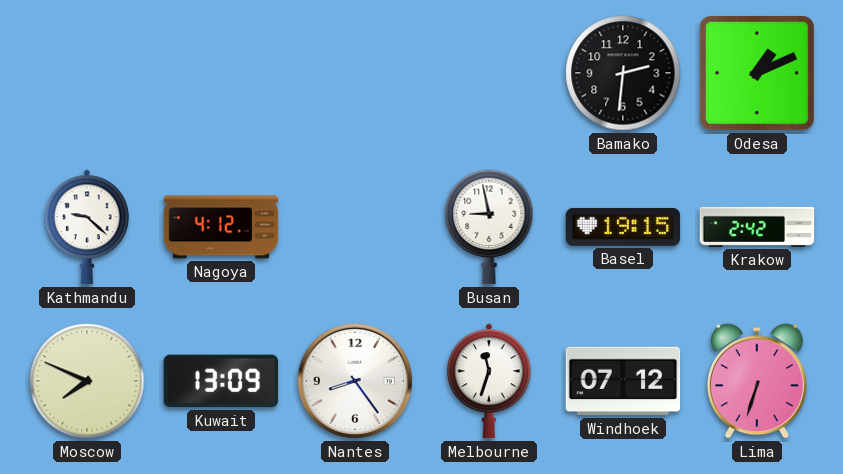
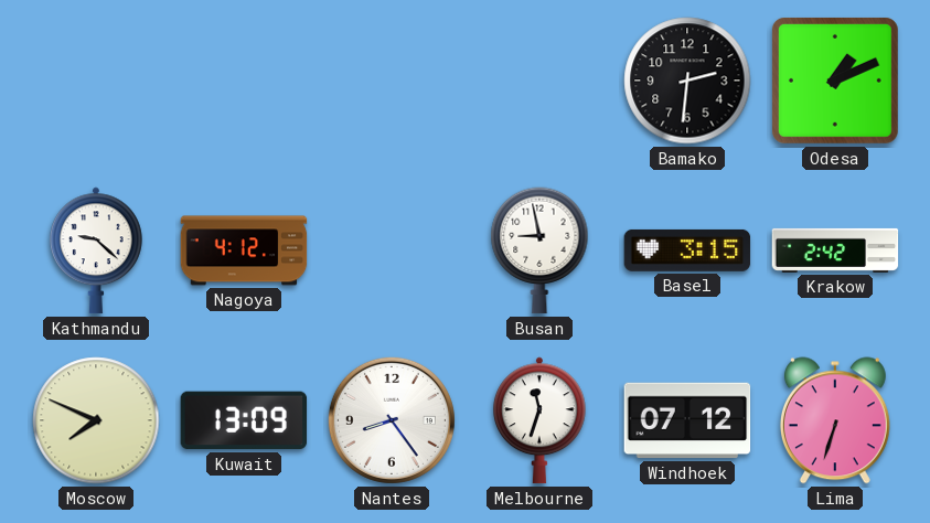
Basel: 19:15 -> 3:15 (687, 250)
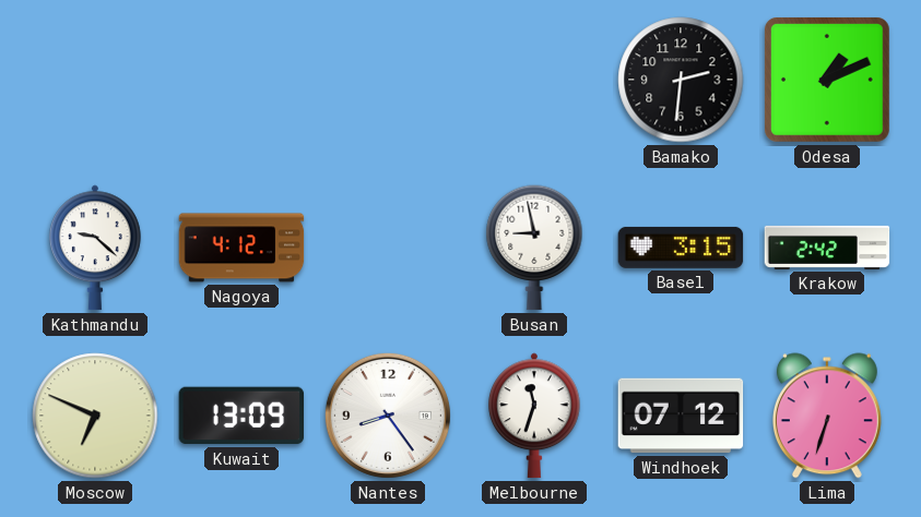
Moscow: 7:49 -> 6:49 (95, 416)
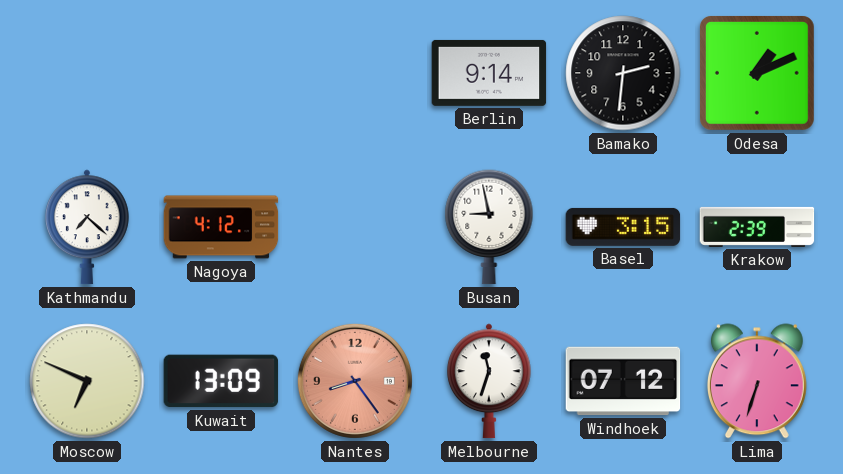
Berlin: none -> 9:14 (489, 73)
Kathmandu: 9:22 -> 7:22 (88, 227)
Krakow: 2:42 -> 2:39 (757, 227)
Nantes dial: white -> salmon (355, 381)
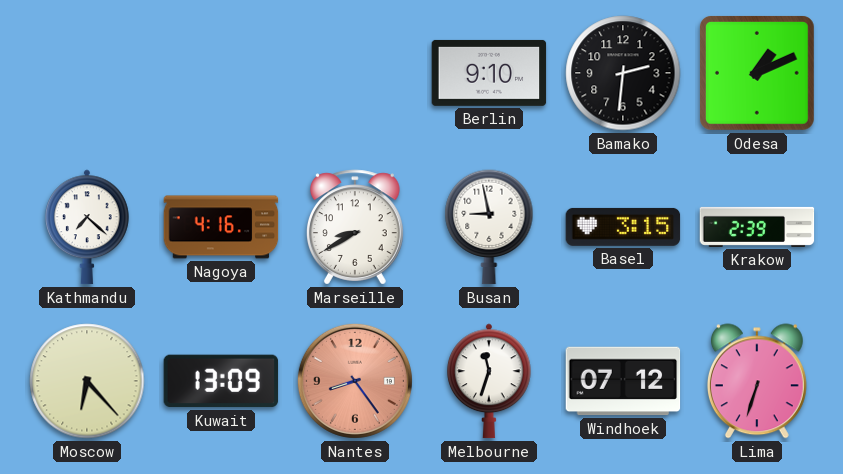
Berlin: 9:14 -> 9:10 (489, 73)
Nagoya: 4:12 -> 4:16 (221, 227)
Marseille: none -> 8:40 (355, 227)
Moscow: 6:49 -> 6:23 (87, 381)
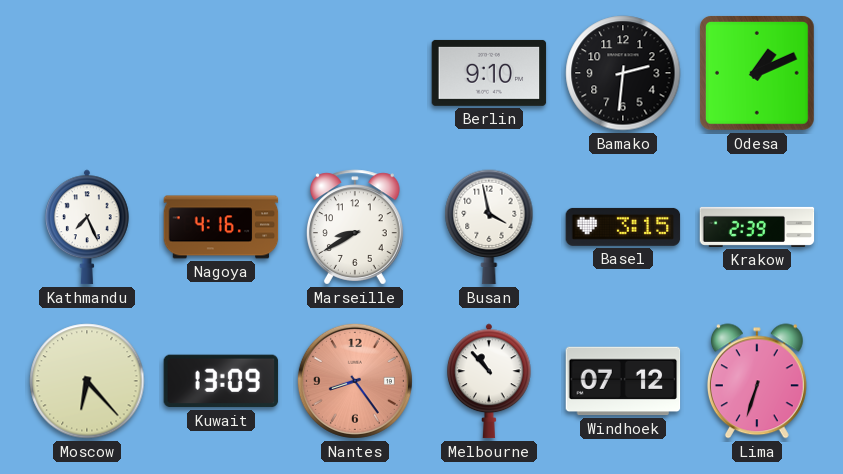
Kathmandu: 7:22 -> 7:26 (88, 227)
Busan: 8:58 -> 3:58 (489, 227)
Melbourne: 11:33 -> 10:53 (490, 381)
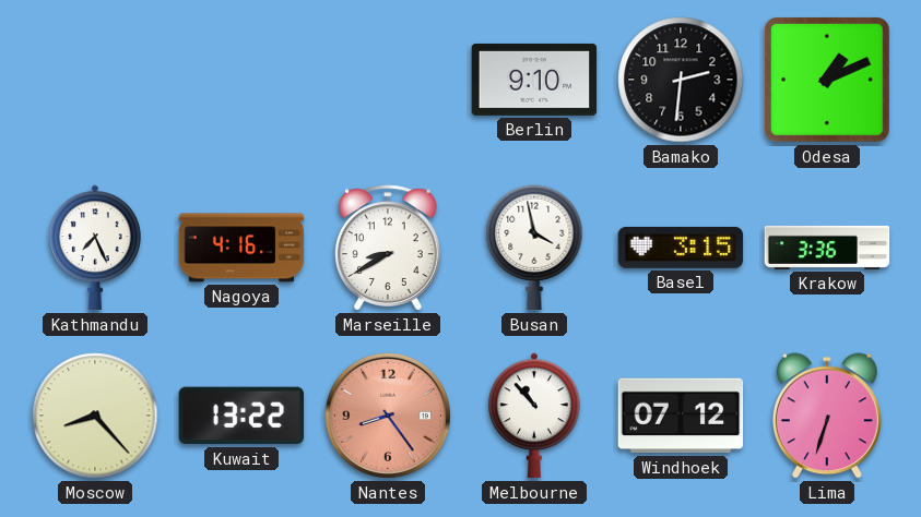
Krakow: 2:39 -> 3:36 (827, 248)
Moscow: 6:23 -> 8:23 (95, 416)
Kuwait: 13:09 -> 13:22 (241, 416)
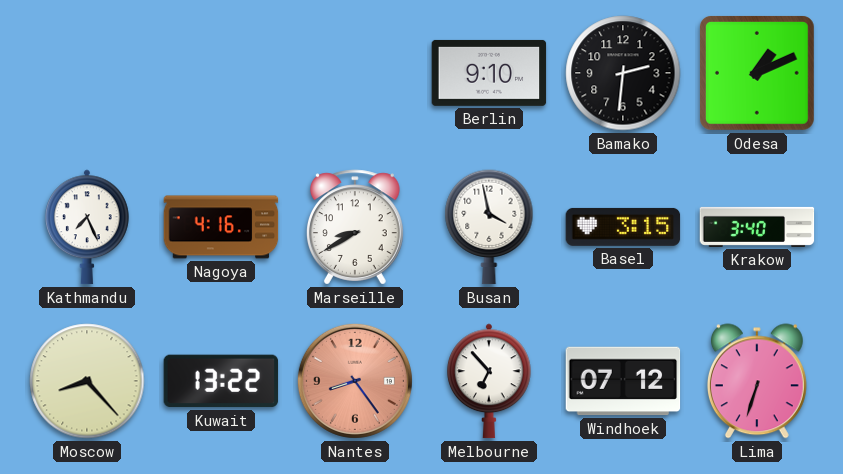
Krakow: 3:36 -> 3:40 (757, 227)
Melbourne: 10:53 -> 6:53 (490, 381)
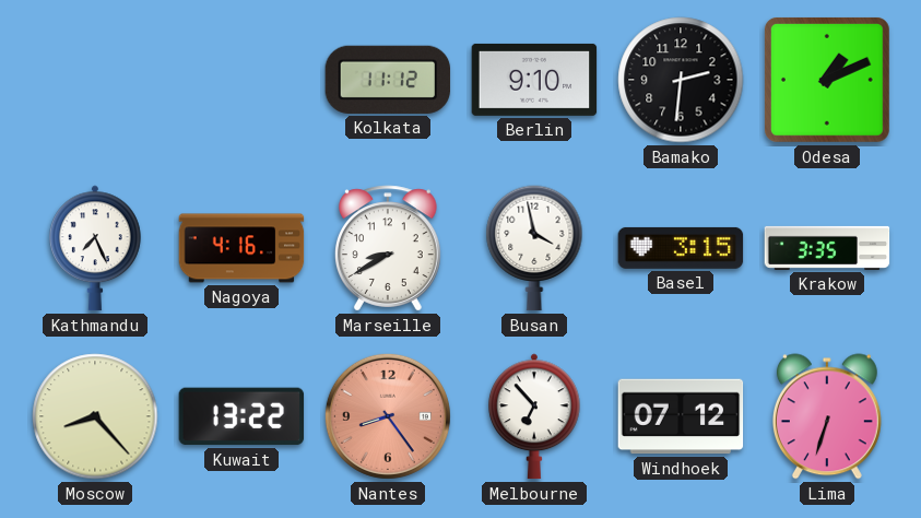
Kolkata: none -> 11:12 (388, 80)
Krakow: 3:40 -> 3:35 (827, 248)
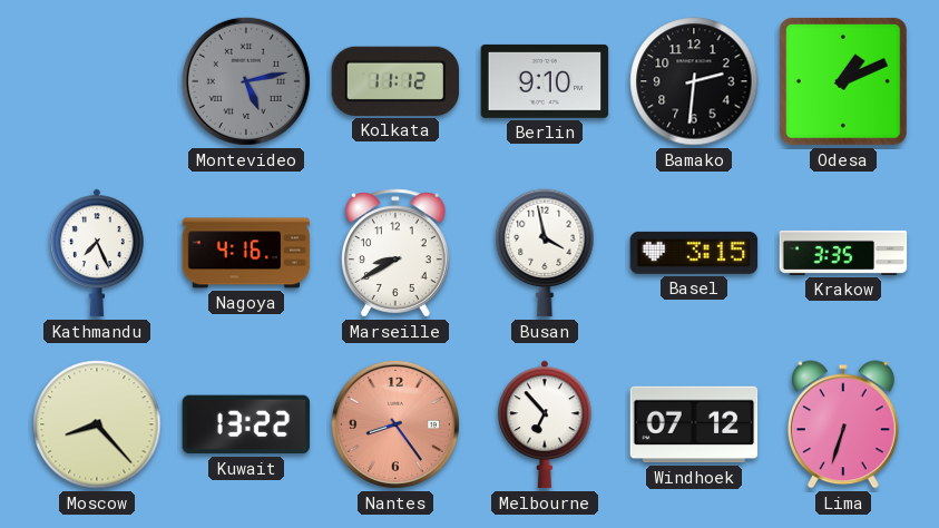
Montevideo: none -> 5:13 (246, 81)
